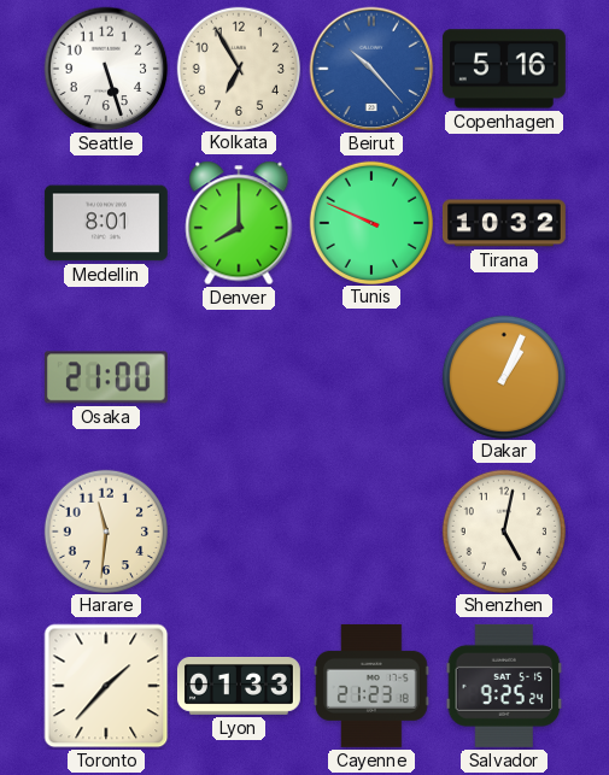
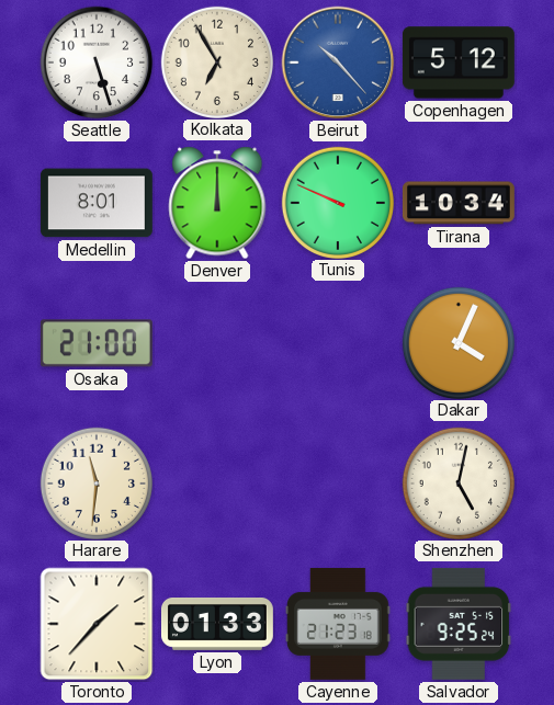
Copenhagen: 5:16 -> 5:12 (459, 62)
Denver: 8:00 -> 12:00 (217, 203)
Tirana: 10:32 -> 10:34 (459, 203)
Dakar: 1:04 -> 4:04 (457, 342)
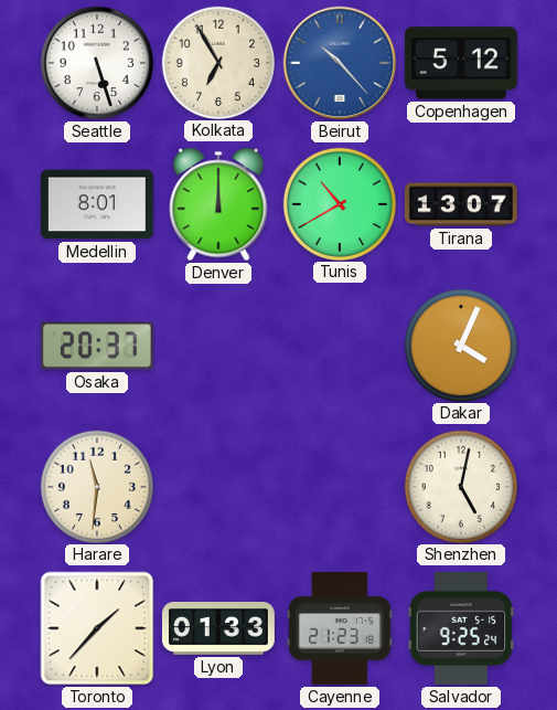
Tunis: 9:49 -> 10:40 (339, 203)
Tirana: 10:34 -> 13:07 (461, 204)
Osaka: 21:00 -> 20:37 (97, 346)
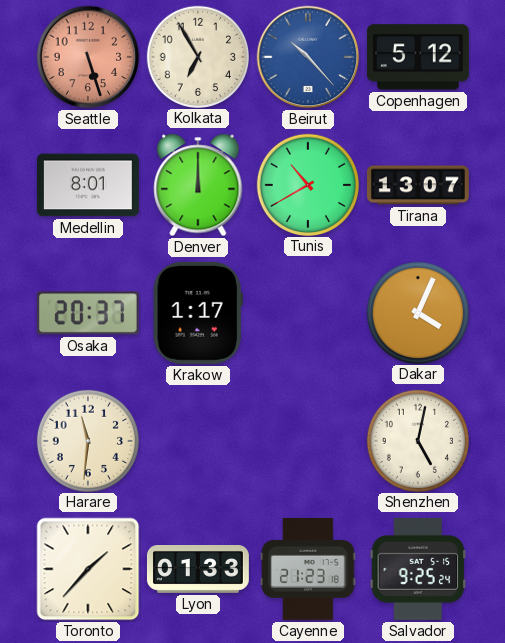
Seattle dial: white -> salmon (88, 57)
Krakow: none -> 1:17 (198, 313)
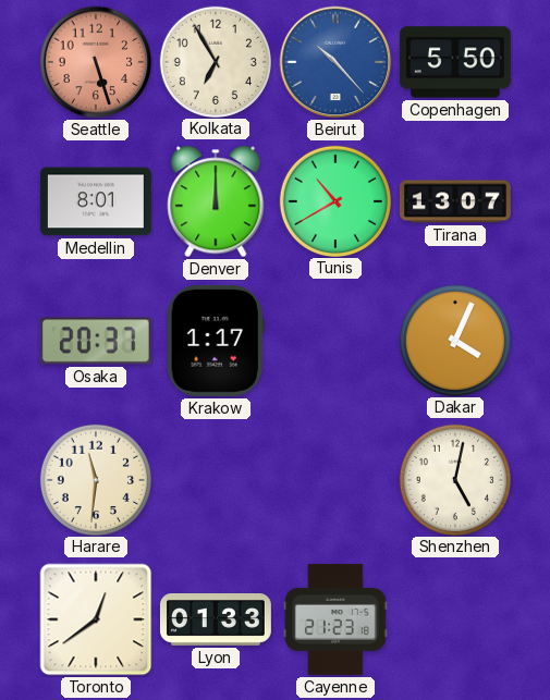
Copenhagen: 5:12 -> 5:50 (455, 62)
Toronto: 1:37 -> 12:39 (96, 619)
Salvador: 9:25 -> none (418, 569)
